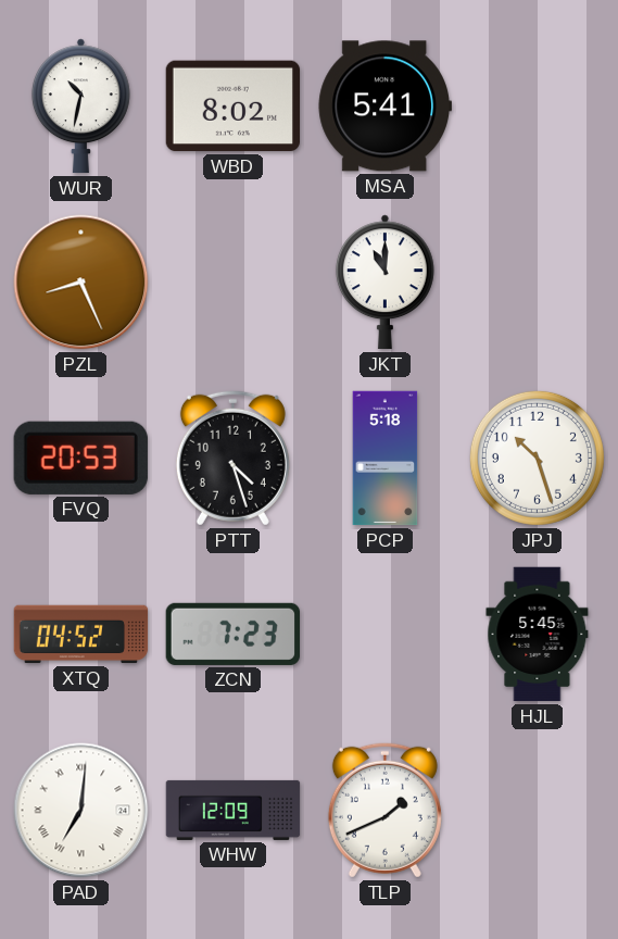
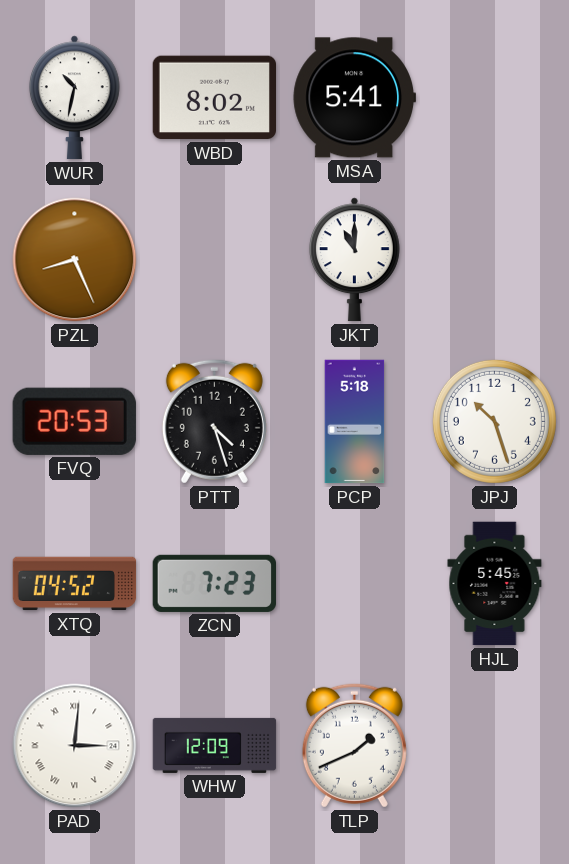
PAD: 7:01 -> 3:01 (75, 746)
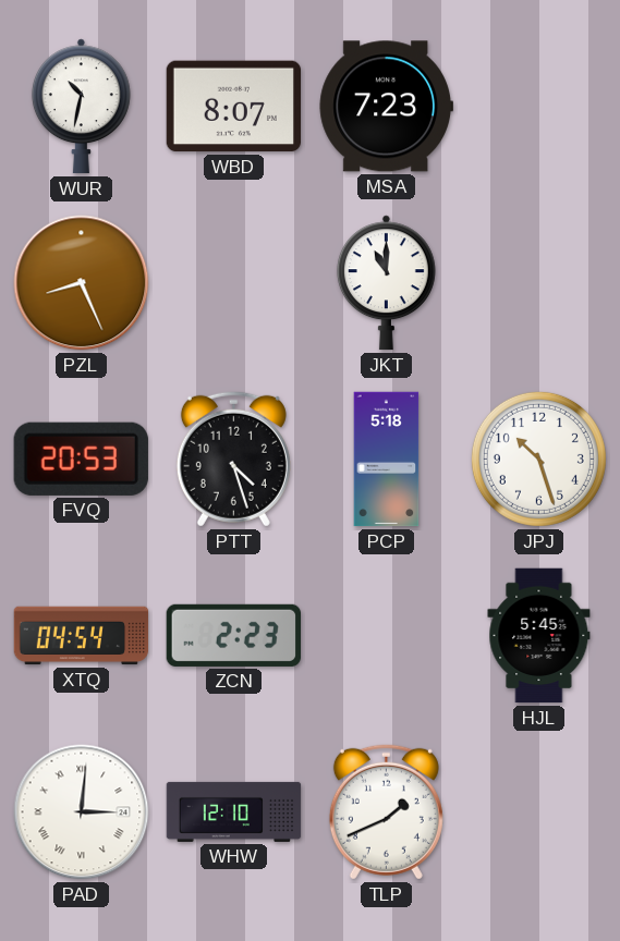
WBD: 8:02 -> 8:07 (233, 107)
MSA: 5:41 -> 7:23 (386, 107)
XTQ: 04:52 -> 04:54 (82, 636)
ZCN: 7:23 -> 2:23 (233, 635)
WHW: 12:09 -> 12:10 (234, 811)
